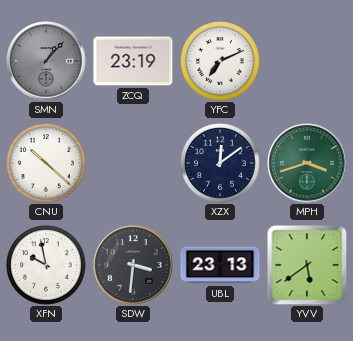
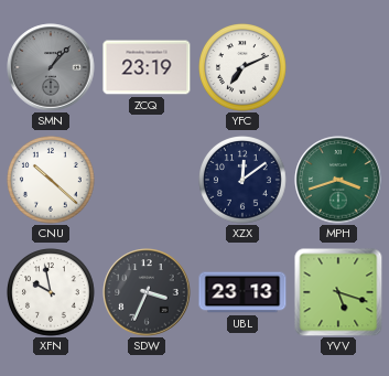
SDW: 3:31 -> 3:34 (147, 292)
YVV: 5:39 -> 5:18 (338, 292)
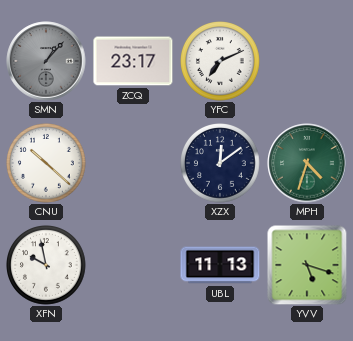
ZCQ: 23:19 -> 23:17 (133, 61)
MPH: 3:42 -> 4:33 (307, 163)
SDW: 3:34 -> none (147, 292)
UBL: 23:13 -> 11:13 (220, 265)
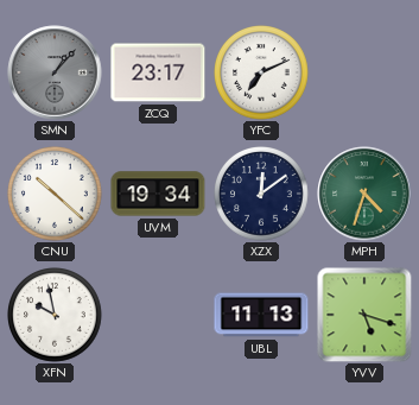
UVM: none -> 19:34 (158, 194)
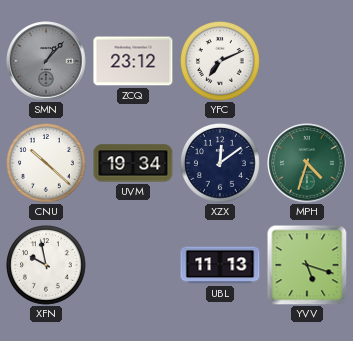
ZCQ: 23:17 -> 23:12 (133, 61)
